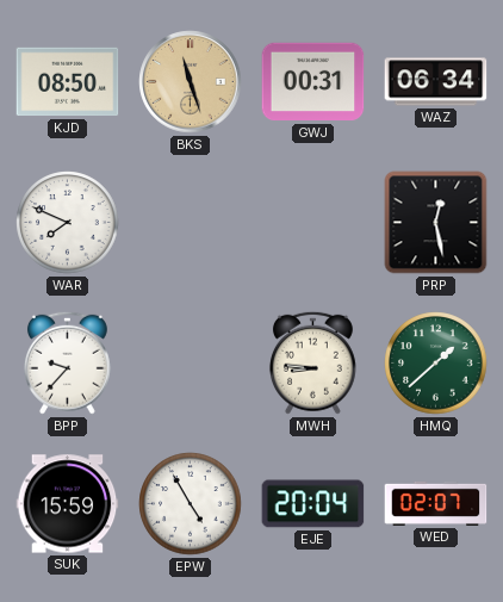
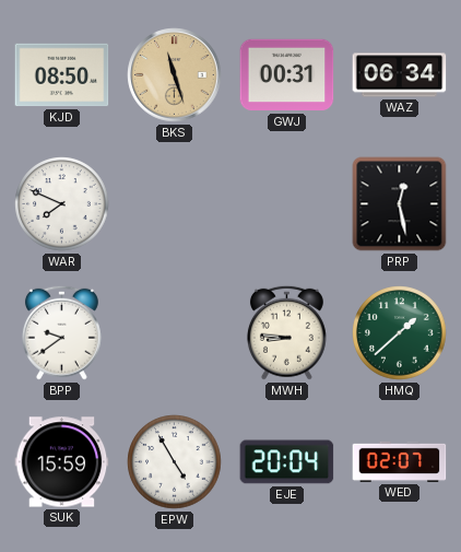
BPP: 9:37 -> 9:39 (61, 332)
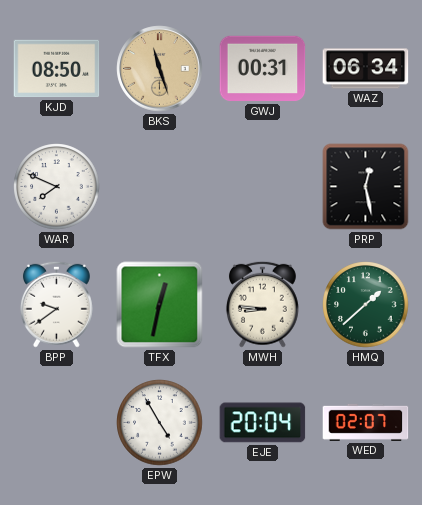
TFX: none -> 12:32 (160, 305)
SUK: 15:59 -> none (62, 462)
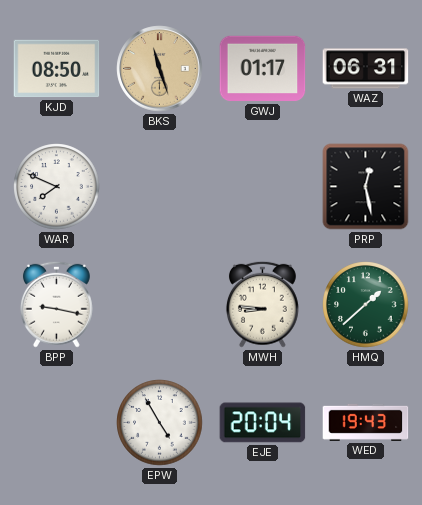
GWJ: 00:31 -> 01:17 (263, 69)
WAZ: 06:34 -> 06:31 (366, 69)
BPP: 9:39 -> 9:17 (56, 304)
TFX: 12:32 -> none (160, 305)
WED: 02:07 -> 19:43 (366, 422)
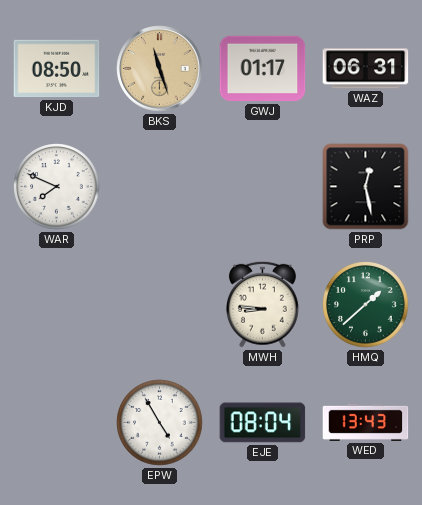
BPP: 9:17 -> none (56, 304)
EJE: 20:04 -> 08:04 (263, 423)
WED: 19:43 -> 13:43 (366, 422)
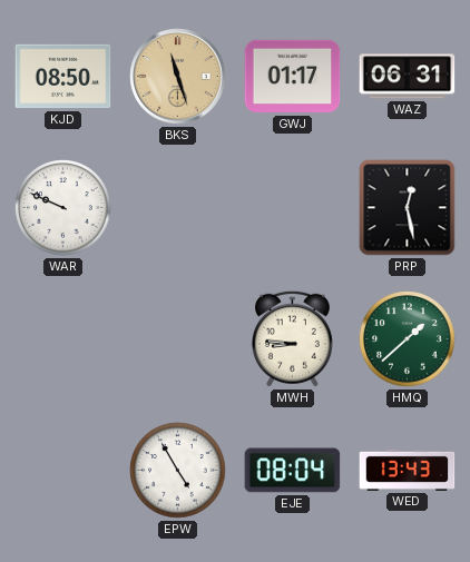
WAR: 7:49 -> 9:49 (63, 208)
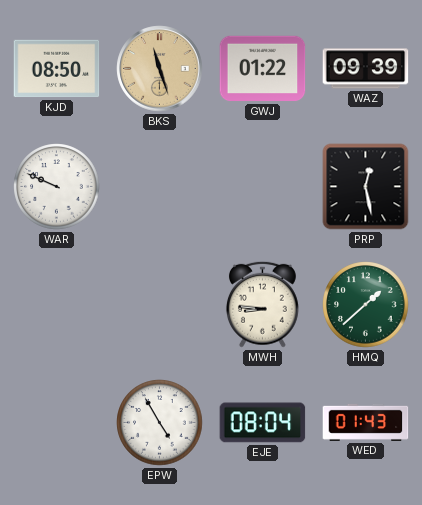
GWJ: 01:17 -> 01:22 (263, 69)
WAZ: 06:31 -> 09:39 (366, 69)
WED: 13:43 -> 01:43 (366, 422)
